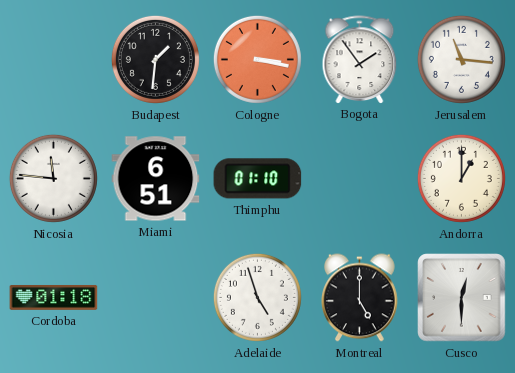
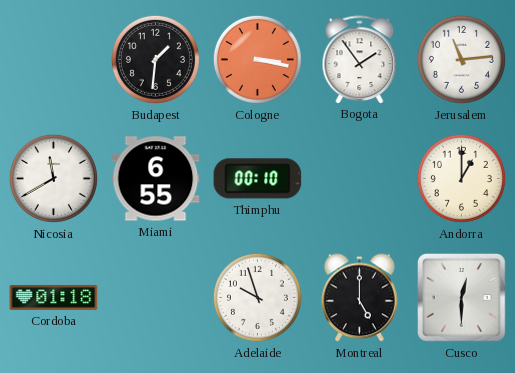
Jerusalem: 11:16 -> 11:14 (461, 59)
Nicosia: 11:46 -> 11:40 (53, 178)
Miami: 6:51 -> 6:55 (156, 179)
Thimphu: 01:10 -> 00:10 (258, 179)
Adelaide: 4:57 -> 9:57 (257, 297)
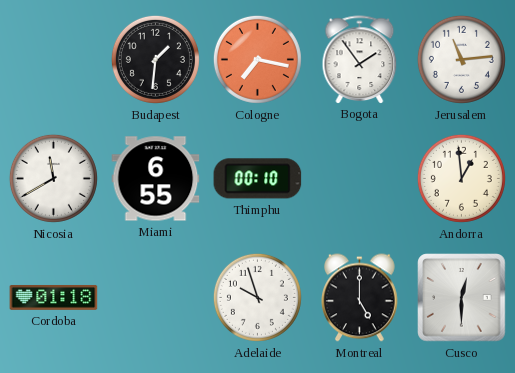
Cologne: 3:17 -> 7:17 (257, 59)
Andorra: 1:00 -> 12:59 (461, 178)
